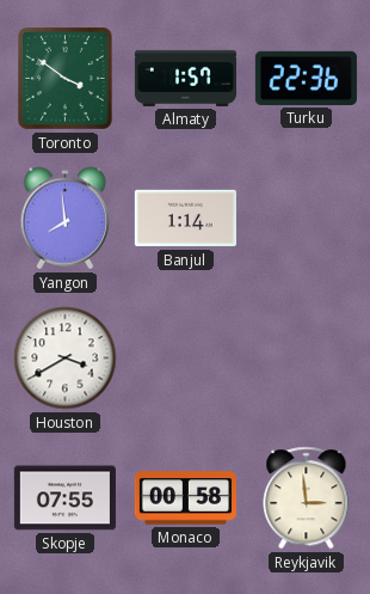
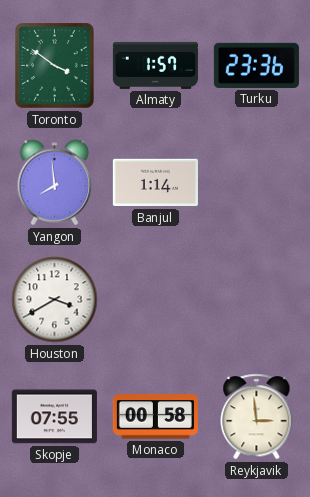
Turku: 22:36 -> 23:36 (256, 65)
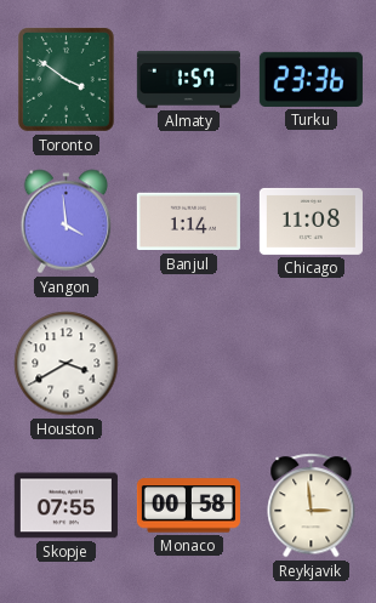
Yangon: 7:59 -> 3:59 (67, 222)
Chicago: none -> 11:08 (311, 221)
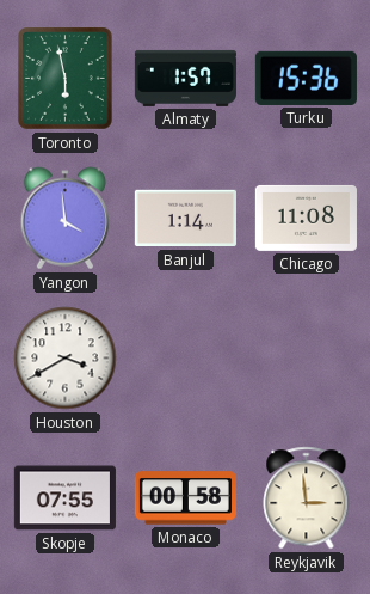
Toronto: 3:51 -> 5:58 (66, 79)
Turku: 23:36 -> 15:36 (306, 78)
